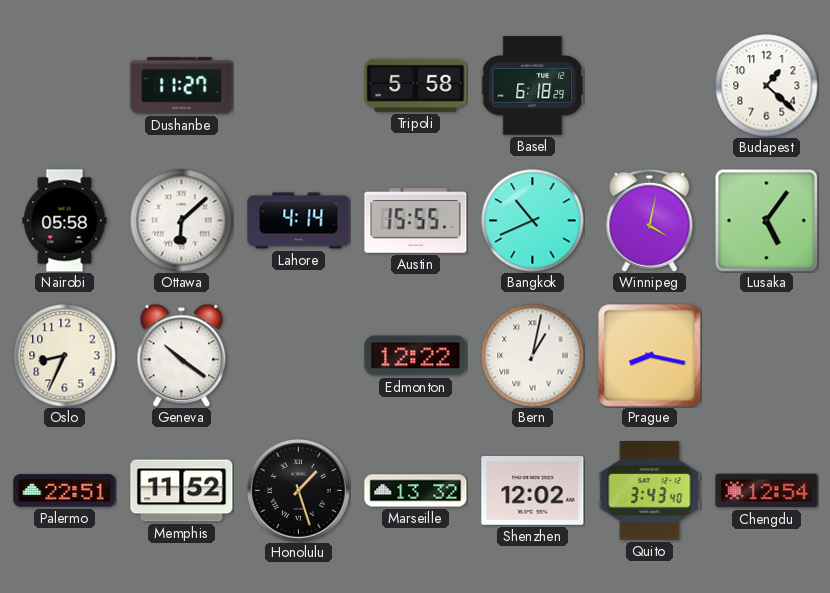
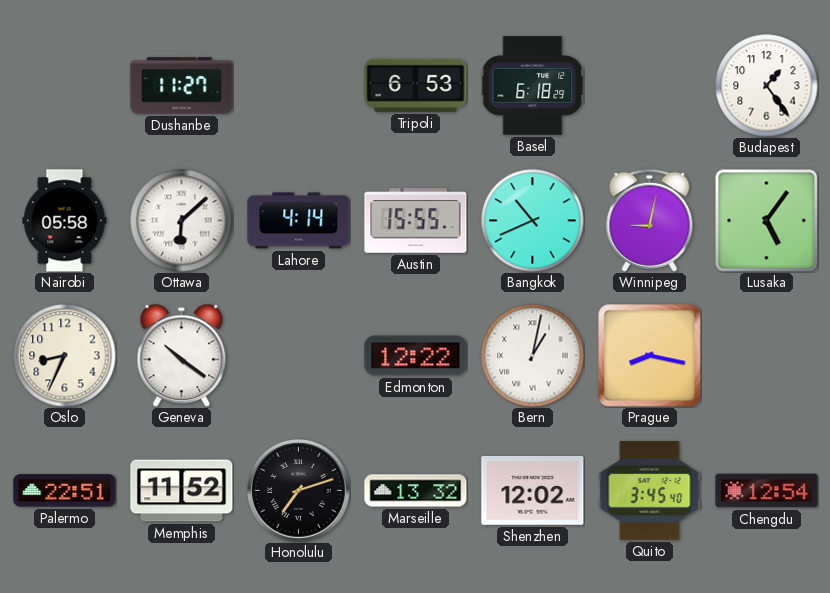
Tripoli: 5:58 -> 6:53 (416, 85)
Budapest: 1:22 -> 1:24 (767, 86)
Winnipeg: 4:02 -> 9:02 (650, 220)
Honolulu: 1:27 -> 7:12 (299, 491)
Quito: 3:43 -> 3:45 (650, 491)
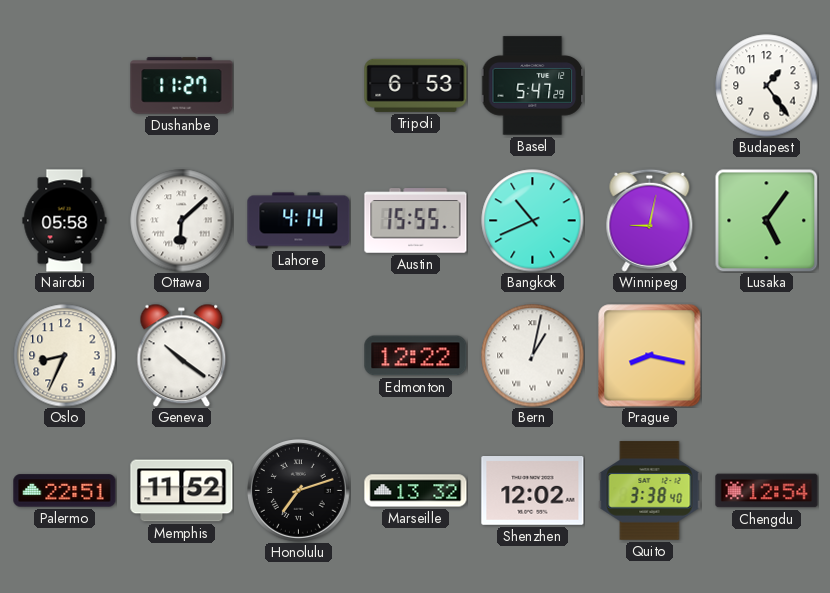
Basel: 6:18 -> 5:47 (532, 86)
Quito: 3:45 -> 3:38 (650, 491)
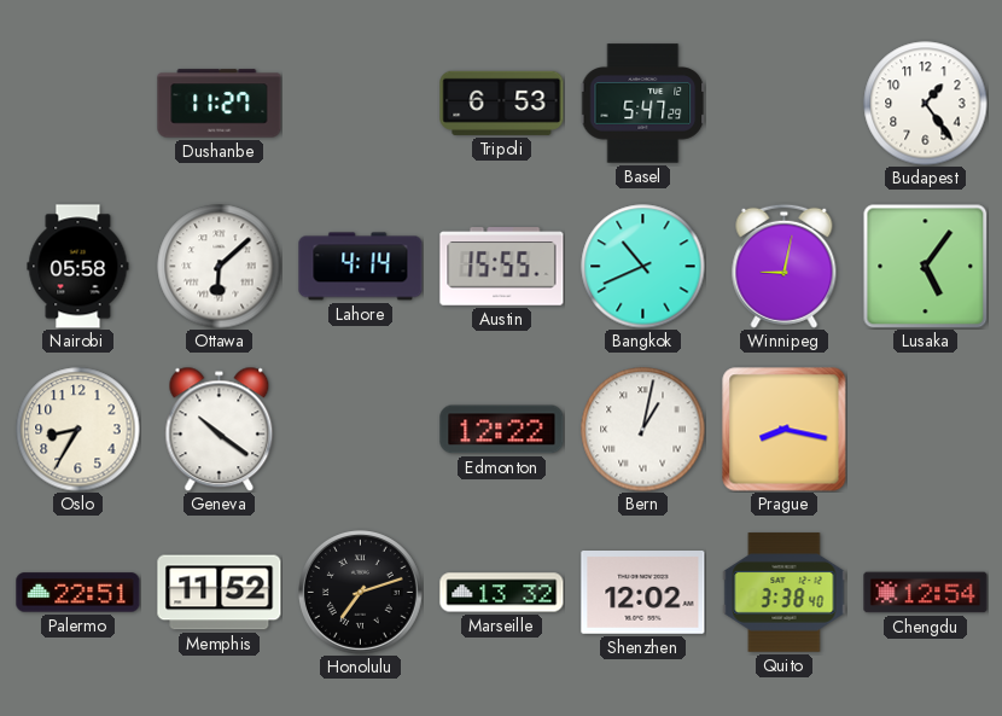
Oslo: 8:34 -> 8:35 (78, 430)
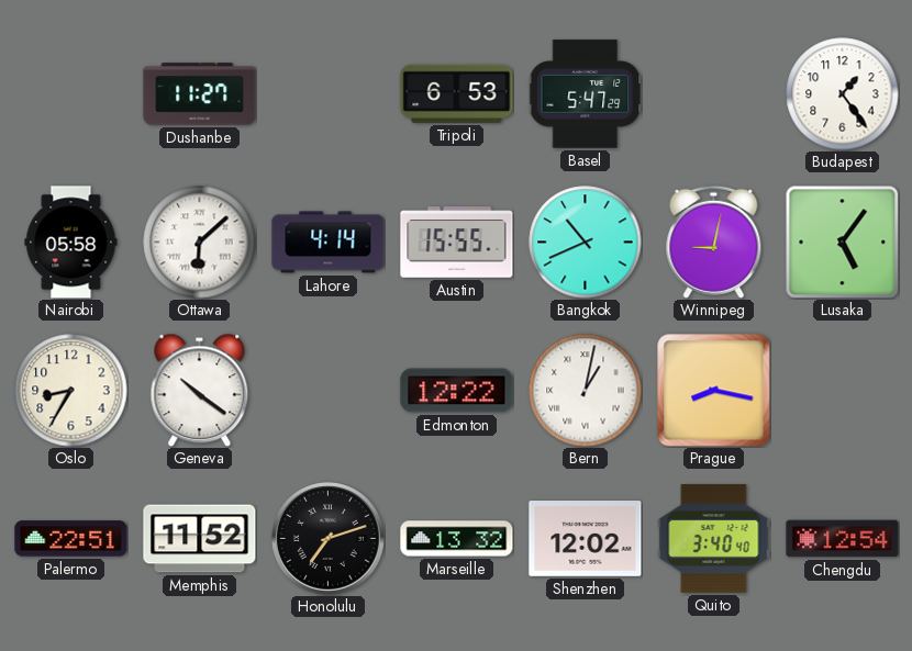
Quito: 3:38 -> 3:40 (714, 539)
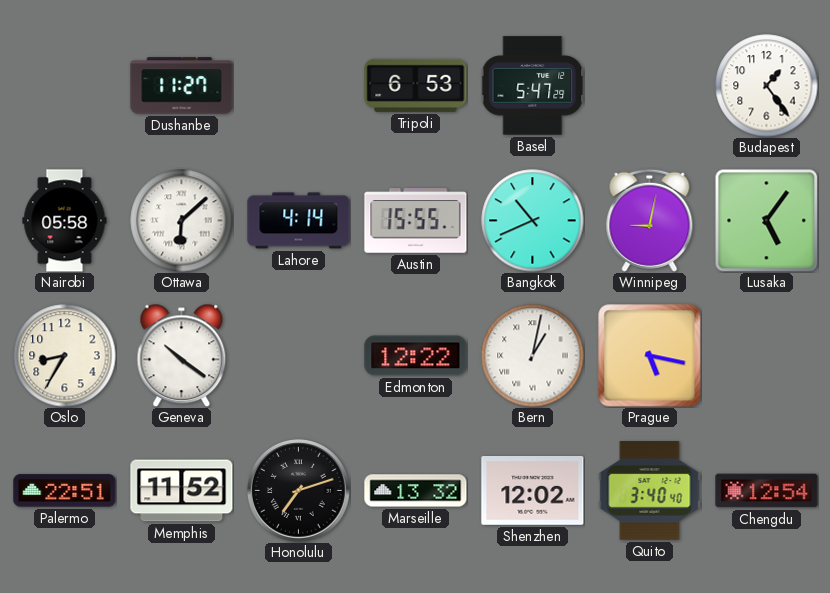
Prague: 8:17 -> 5:17 (650, 356)
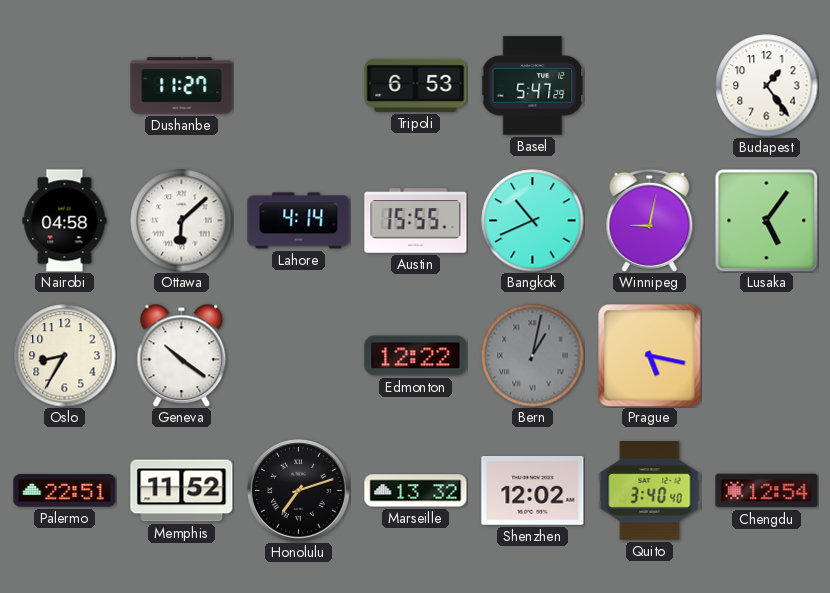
Nairobi: 05:58 -> 04:58 (65, 221)
Bern dial: white -> grey (533, 356)
